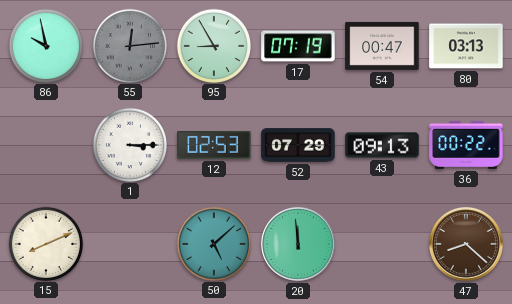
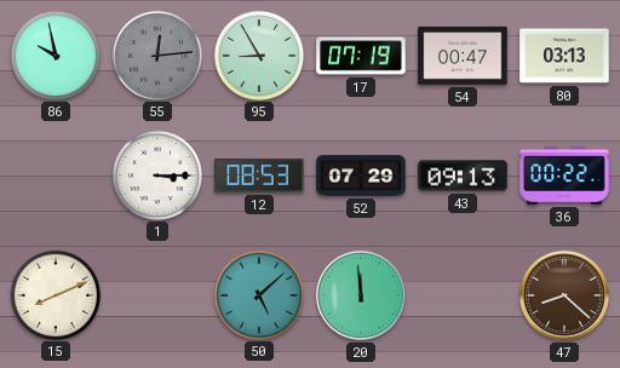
12: 02:53 -> 08:53 (259, 177)
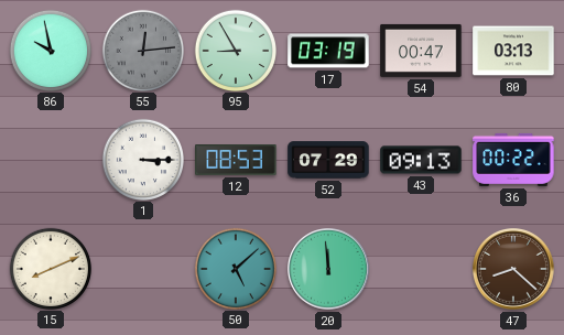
17: 07:19 -> 03:19 (328, 51)
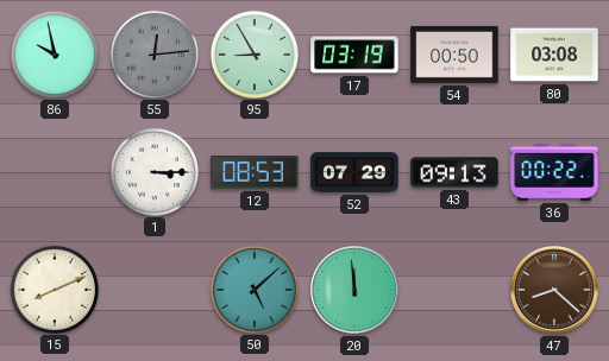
54: 00:47 -> 00:50 (454, 55)
80: 03:13 -> 03:08 (554, 55)
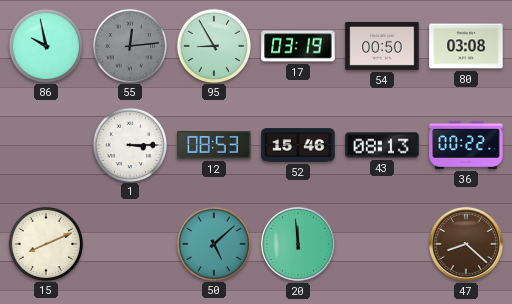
52: 07:29 -> 15:46 (298, 145)
43: 09:13 -> 08:13 (382, 145)
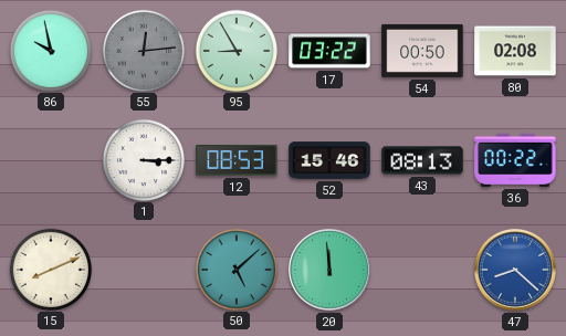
17: 03:19 -> 03:22 (329, 51)
80: 03:08 -> 02:08 (515, 51)
47 dial: brown -> blue (516, 271)
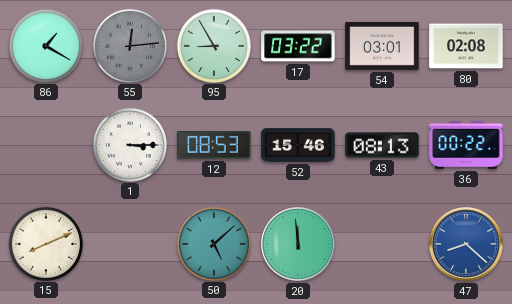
86: 9:58 -> 1:20 (45, 45)
54: 00:50 -> 03:01 (382, 46)
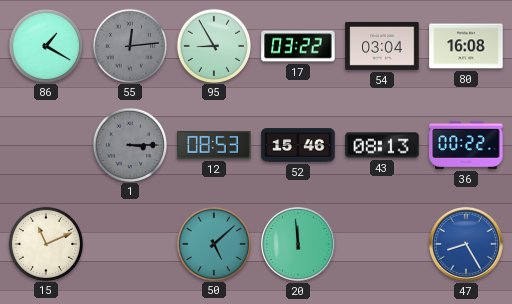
54: 03:01 -> 03:04 (382, 46)
80: 02:08 -> 16:08 (466, 46)
1 dial: white -> grey (129, 144)
15: 8:11 -> 11:11 (45, 243)
47: 8:22 -> 8:25 (467, 245)
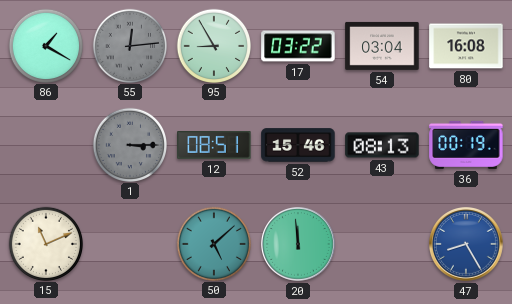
12: 08:53 -> 08:51 (214, 146)
36: 00:22 -> 00:19 (466, 145)
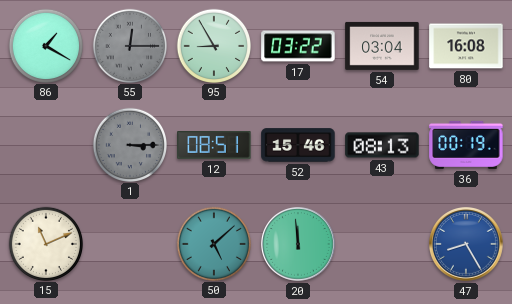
55: 12:14 -> 12:15 (129, 45)
